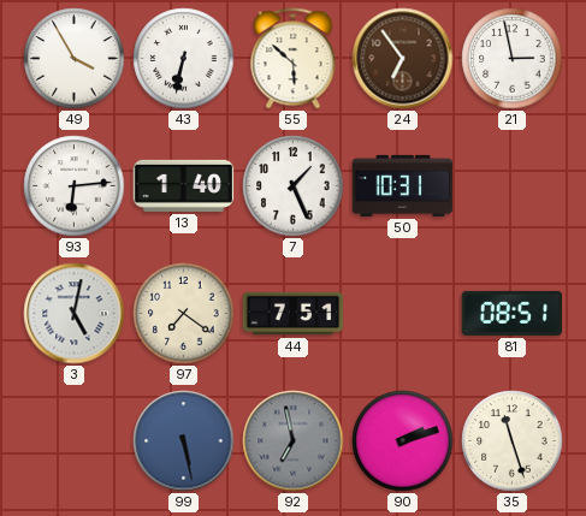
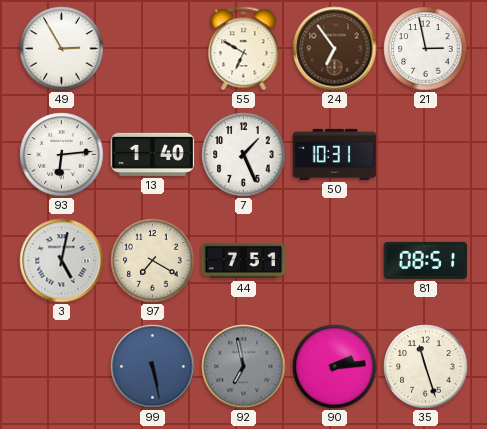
49: 3:55 -> 2:55 (62, 49)
43: 6:32 -> none (184, 59)
55: 5:52 -> 6:50 (244, 49)
97: 7:21 -> 7:20 (153, 261)
90: 2:12 -> 2:14 (335, 367)
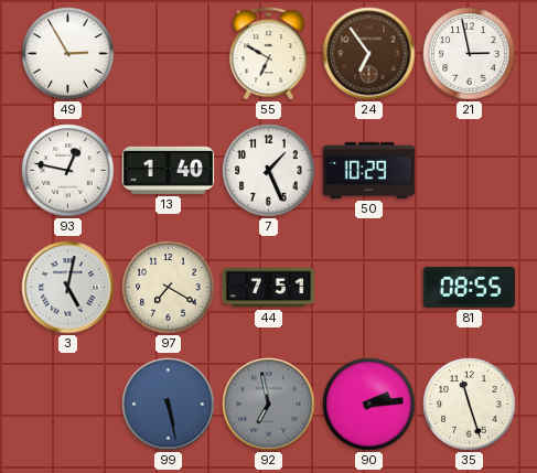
93: 6:14 -> 12:47 (68, 171)
50: 10:31 -> 10:29 (369, 170)
81: 08:51 -> 08:55 (470, 287)
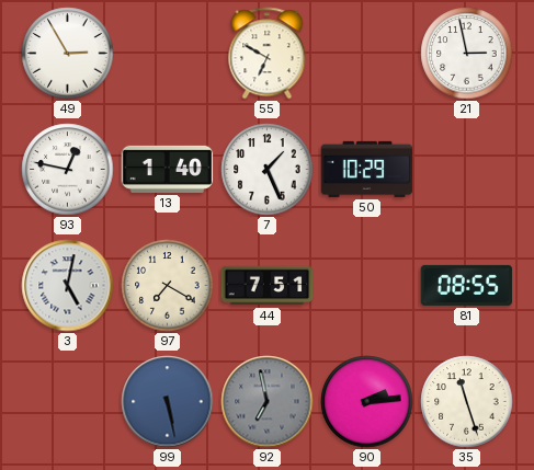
24: 6:54 -> none (369, 54)
